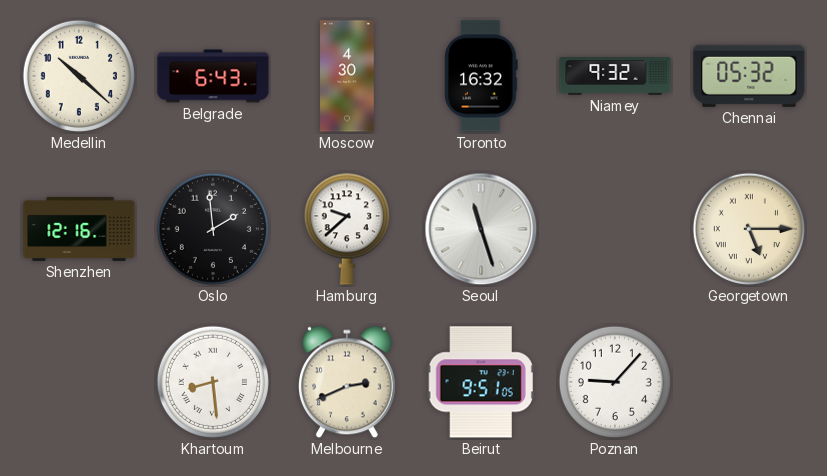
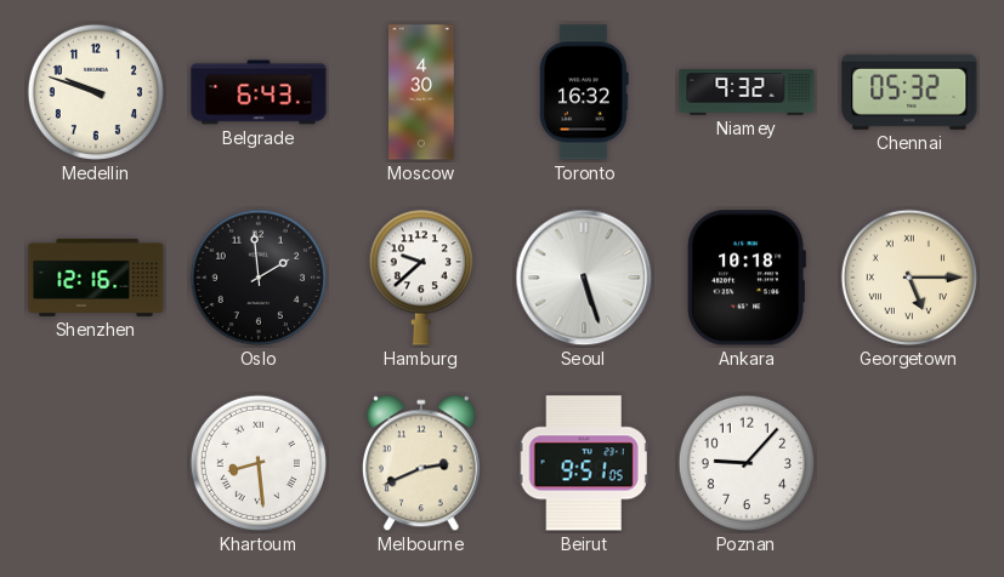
Medellin: 10:22 -> 9:48 (96, 92)
Seoul: 11:27 -> 5:27 (584, 278)
Ankara: none -> 10:18 (747, 278)
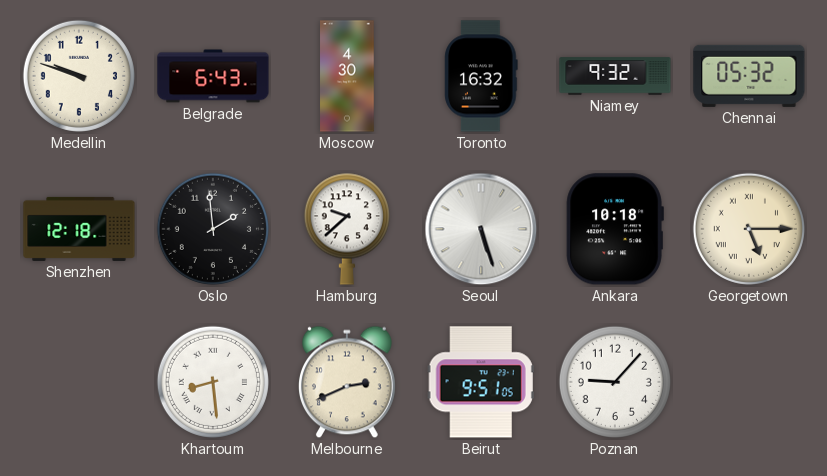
Shenzhen: 12:16 -> 12:18 (79, 229)
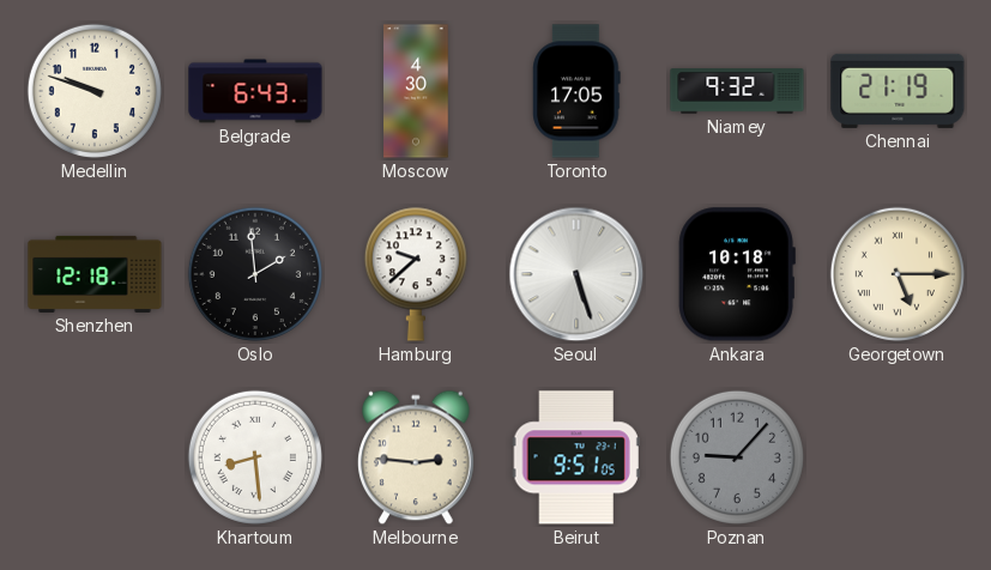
Toronto: 16:32 -> 17:05 (576, 91)
Chennai: 05:32 -> 21:19 (898, 91)
Melbourne: 2:41 -> 2:46 (416, 457)
Poznan dial: white -> grey (737, 457)
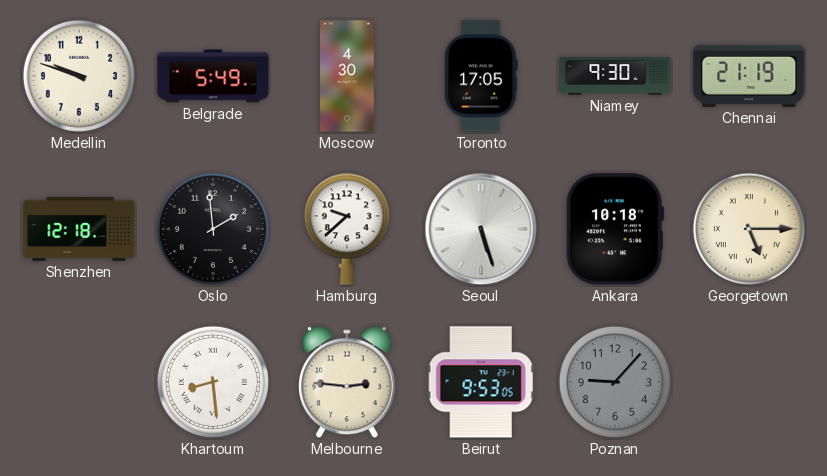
Belgrade: 6:43 -> 5:49 (213, 76)
Niamey: 9:32 -> 9:30 (615, 76)
Beirut: 9:51 -> 9:53 (481, 382)
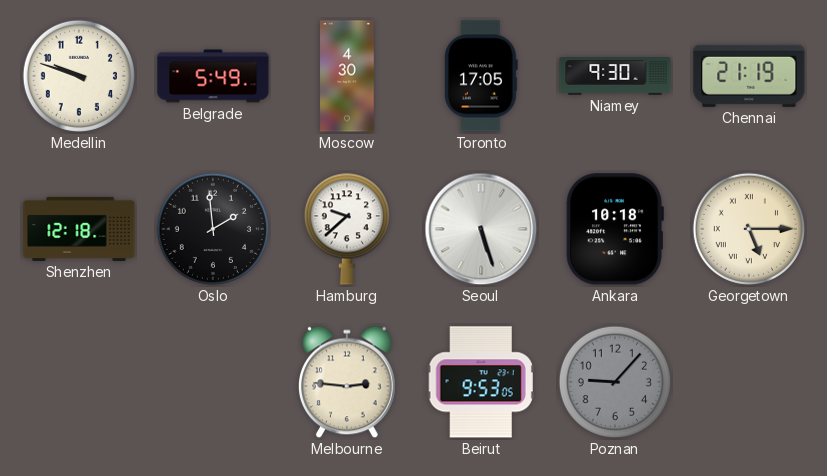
Khartoum: 8:29 -> none (213, 382)
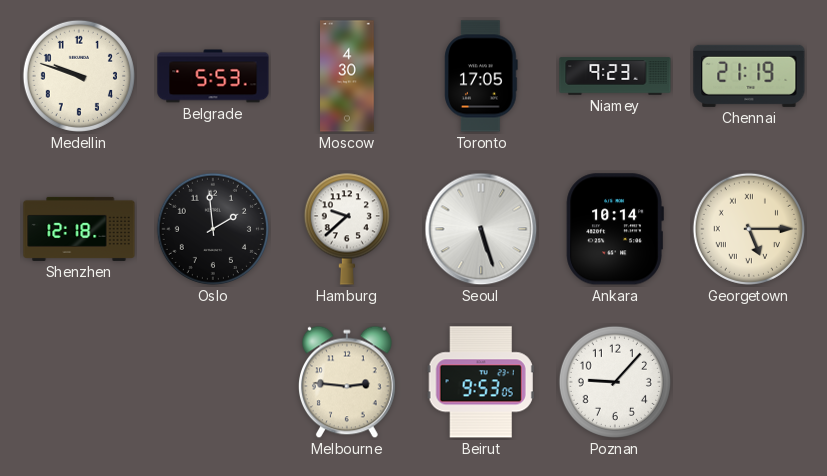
Belgrade: 5:49 -> 5:53 (213, 76)
Niamey: 9:30 -> 9:23 (615, 76)
Ankara: 10:18 -> 10:14 (615, 229)
Poznan dial: grey -> white (615, 382)
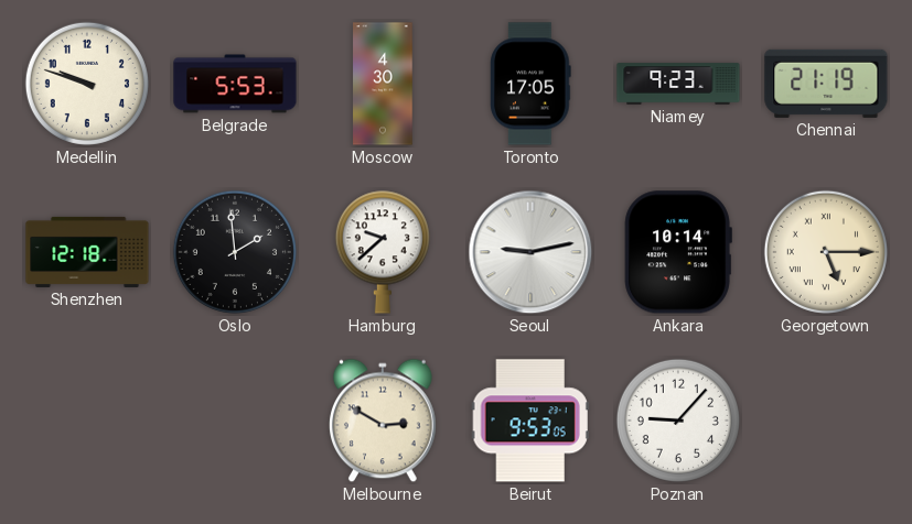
Seoul: 5:27 -> 9:13 (530, 252)
Melbourne: 2:46 -> 2:50 (383, 421)
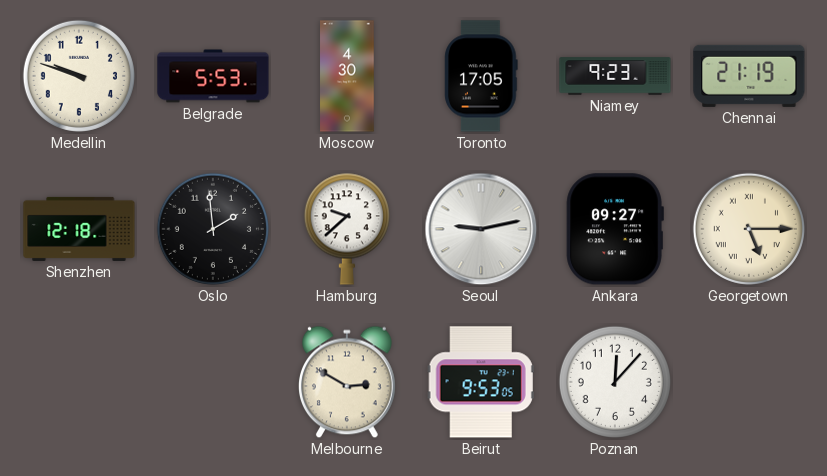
Ankara: 10:14 -> 09:27 (615, 229)
Poznan: 9:07 -> 12:07 (615, 382)
